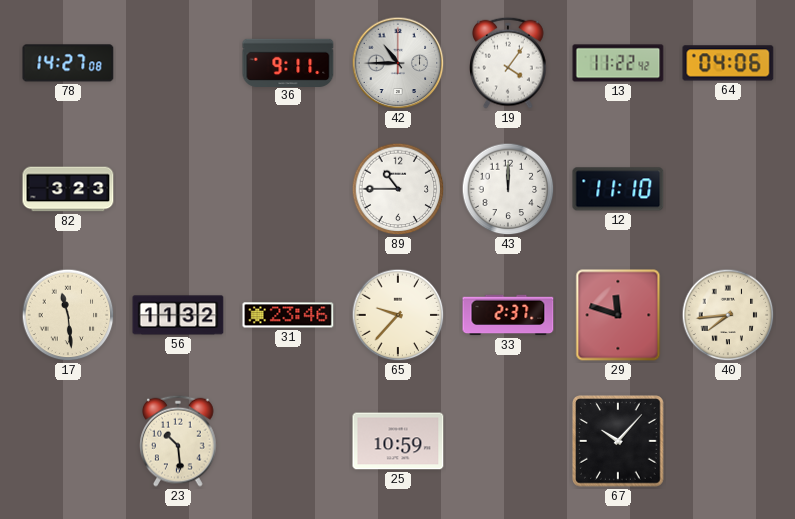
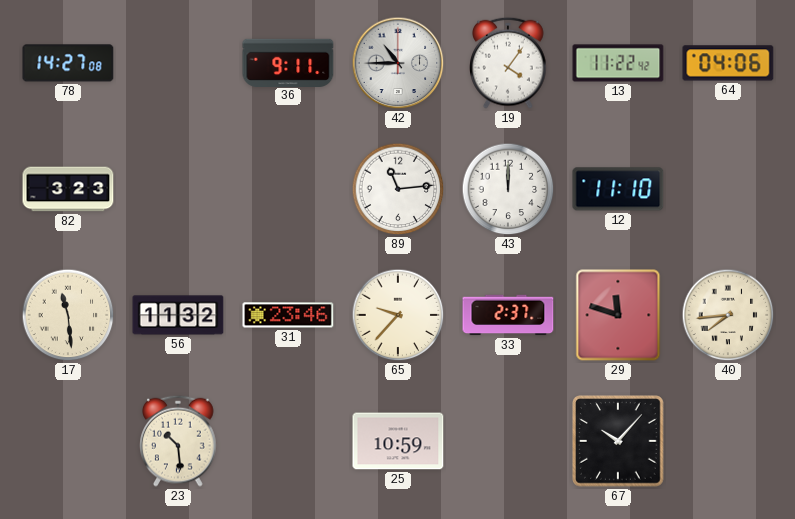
89: 10:45 -> 11:14 (398, 189)
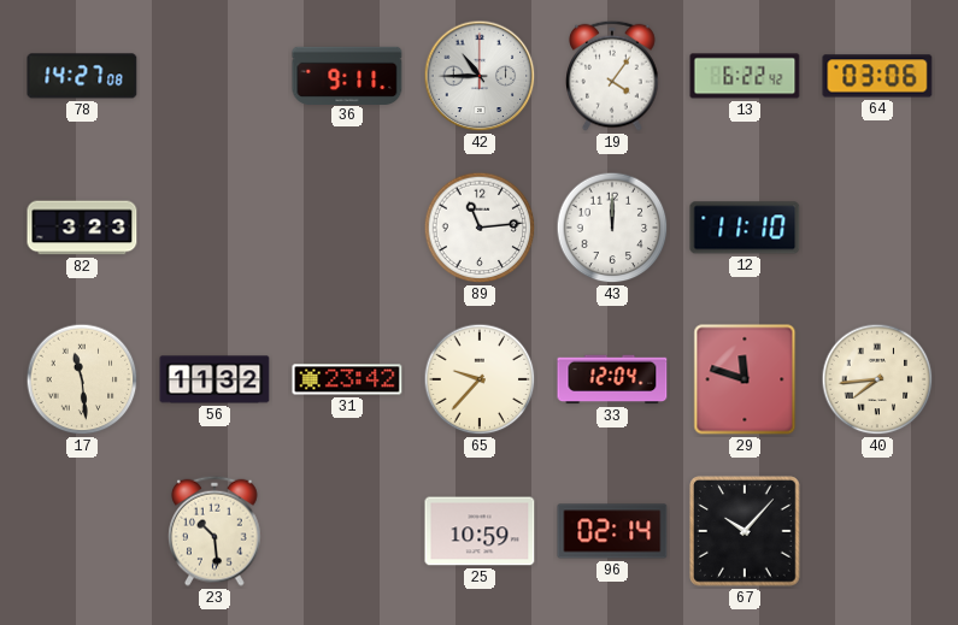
13: 11:22 -> 6:22 (745, 76)
64: 04:06 -> 03:06 (877, 76)
31: 23:46 -> 23:42 (347, 379)
33: 2:37 -> 12:04 (612, 379)
96: none -> 02:14 (612, 531)
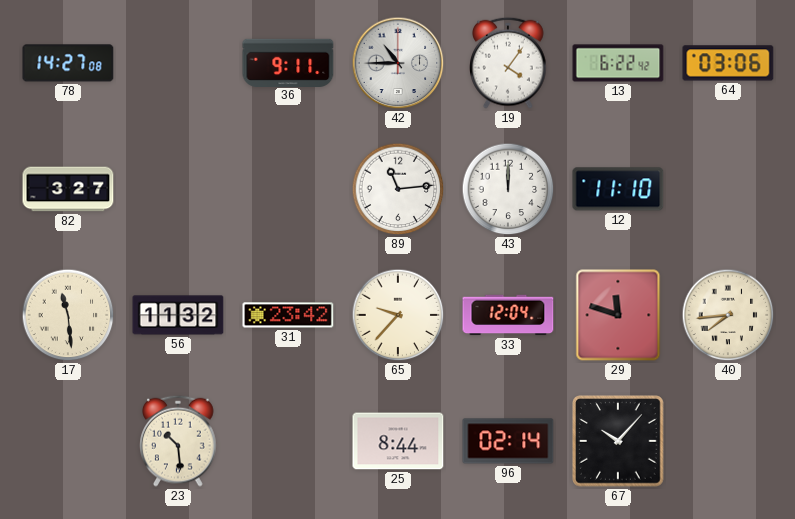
82: 3:23 -> 3:27 (68, 189)
25: 10:59 -> 8:44 (398, 441)
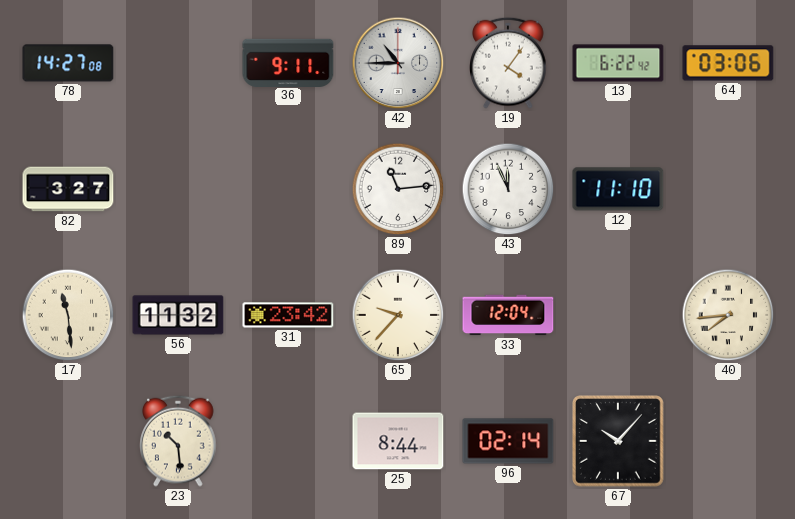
43: 12:00 -> 11:56 (508, 189)
29: 11:48 -> none (618, 315)
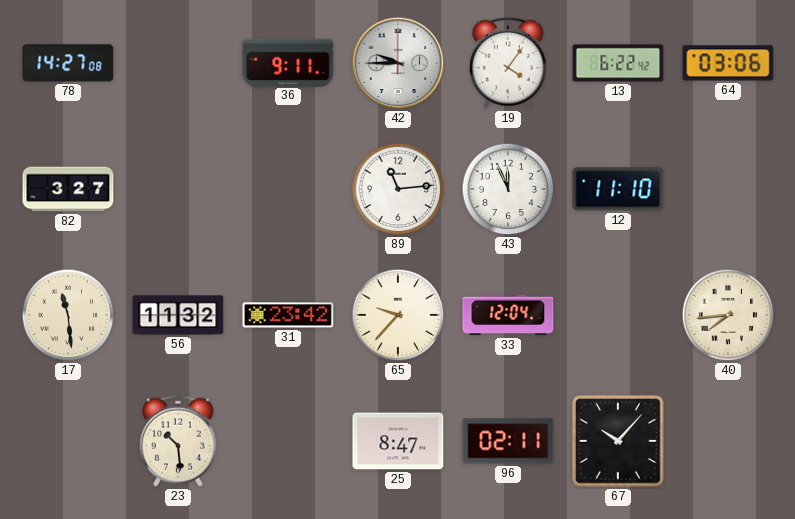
42: 10:45 -> 9:45 (398, 63)
25: 8:44 -> 8:47 (398, 441)
96: 02:14 -> 02:11 (508, 441)
